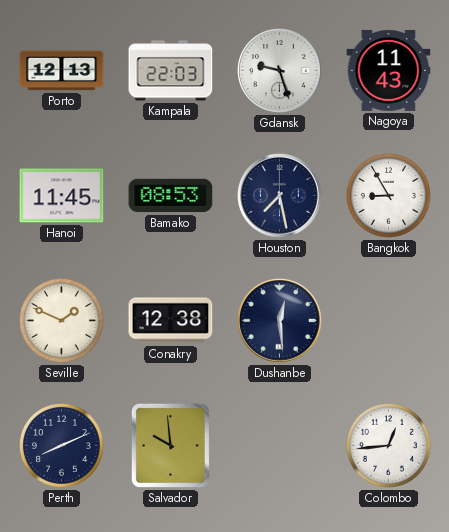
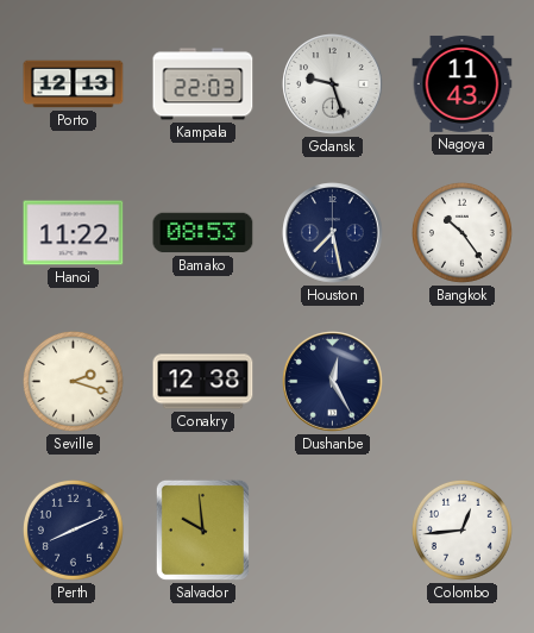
Hanoi: 11:45 -> 11:22 (74, 233)
Bangkok: 8:55 -> 10:24 (461, 232)
Seville: 1:49 -> 2:18 (73, 381)
Dushanbe: 12:29 -> 12:25 (333, 382)
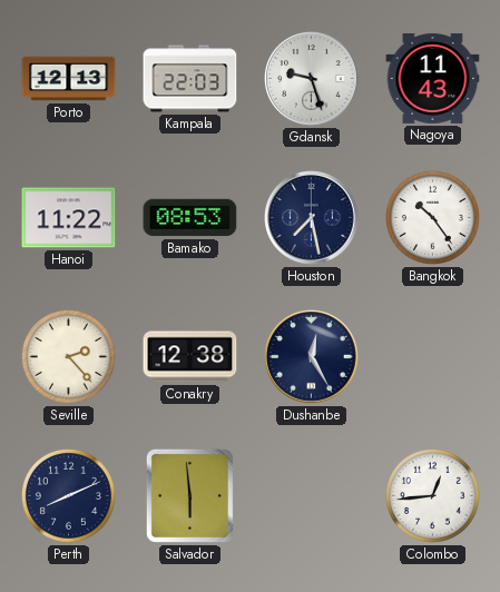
Seville: 2:18 -> 2:23 (68, 356)
Salvador: 9:59 -> 5:59 (189, 495)
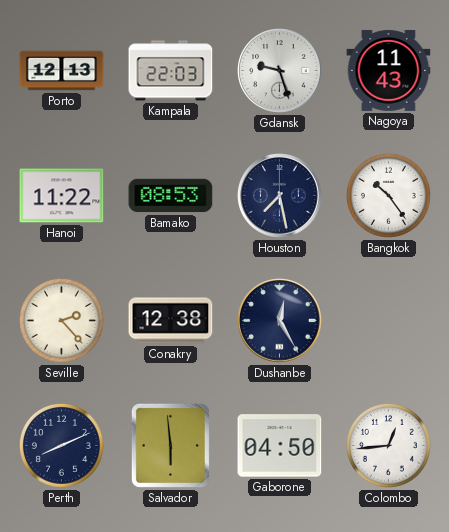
Gaborone: none -> 04:50 (280, 446)
